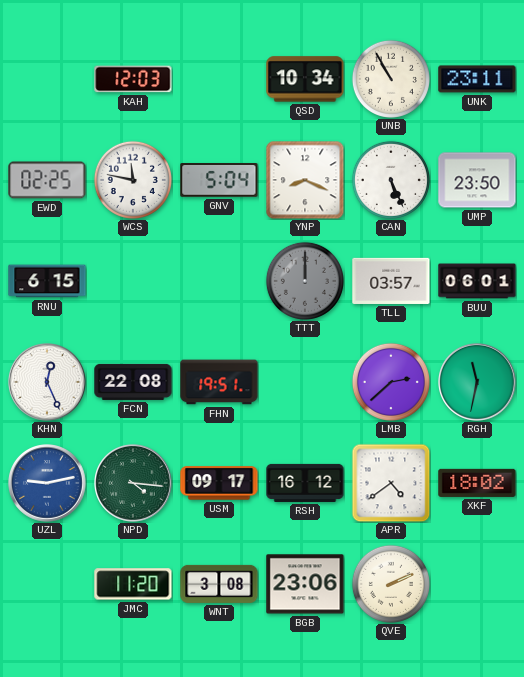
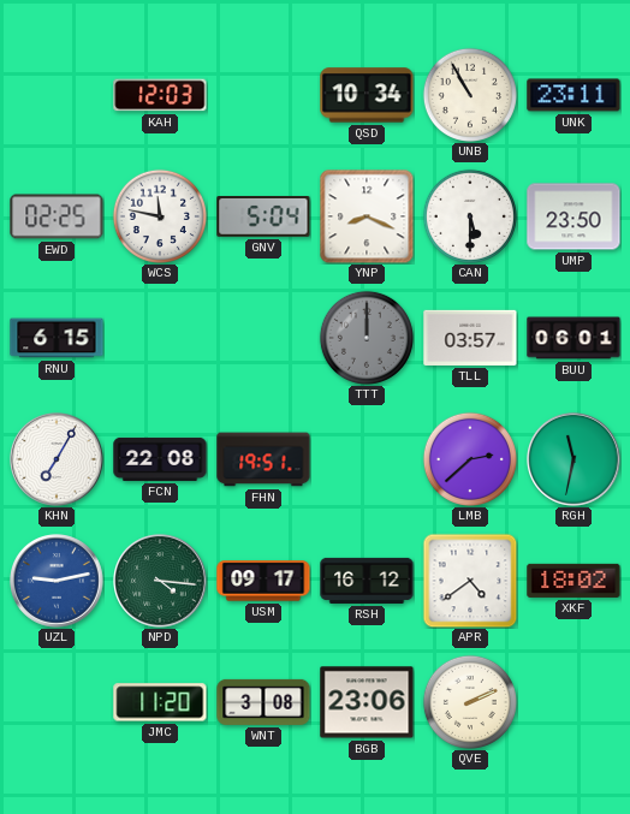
CAN: 5:26 -> 5:30 (470, 216)
KHN: 12:26 -> 7:05 (58, 461)
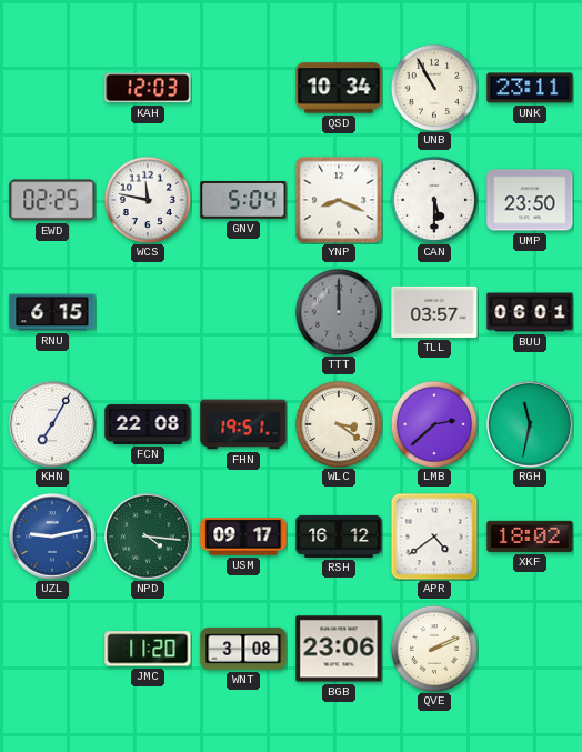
WLC: none -> 3:21 (339, 424)
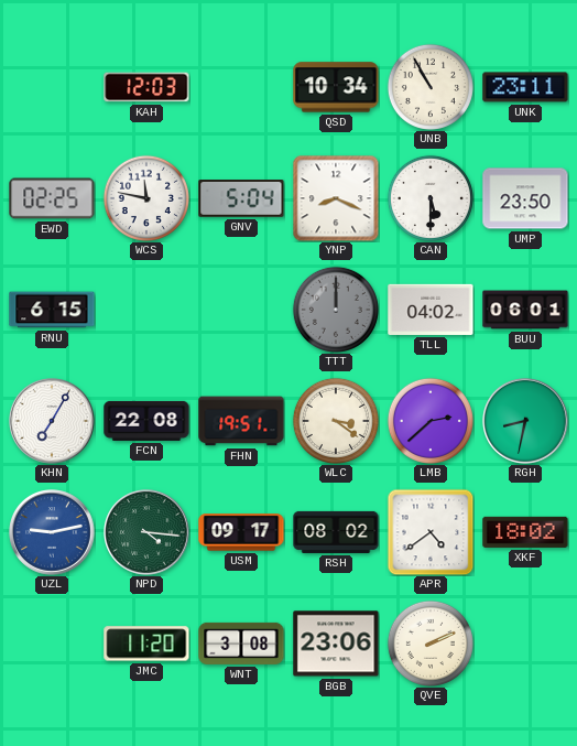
TLL: 03:57 -> 04:02 (431, 310)
RGH: 11:32 -> 8:32 (526, 422)
RSH: 16:12 -> 08:02 (336, 532)
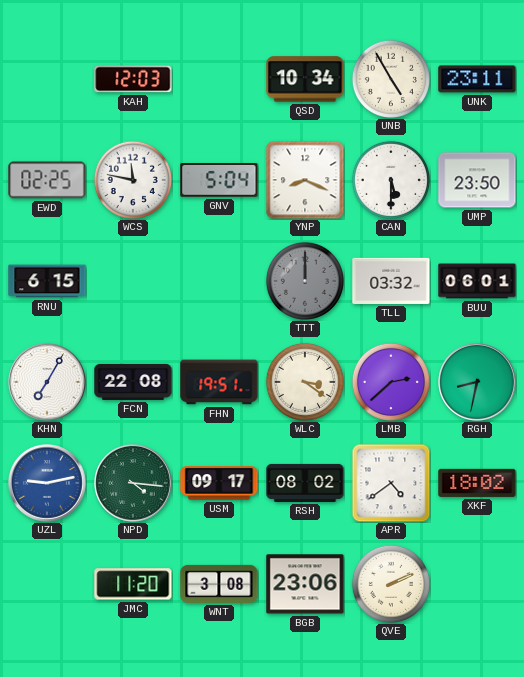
UNB: 10:55 -> 4:55 (391, 79)
TLL: 04:02 -> 03:32 (391, 281)
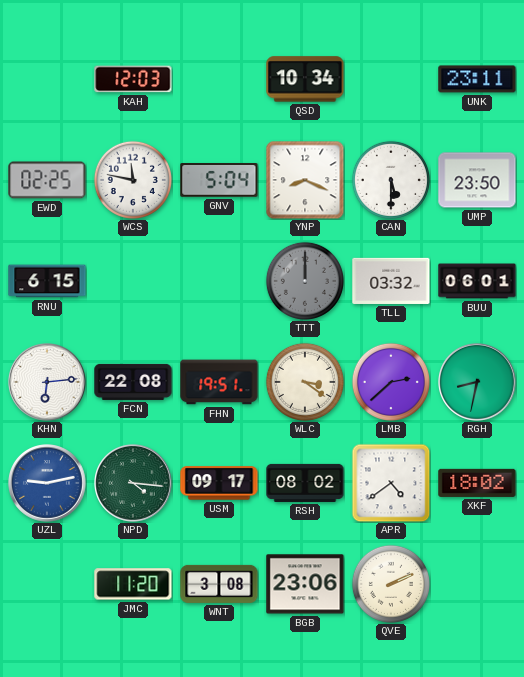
UNB: 4:55 -> none (391, 79)
KHN: 7:05 -> 6:14 (48, 383)
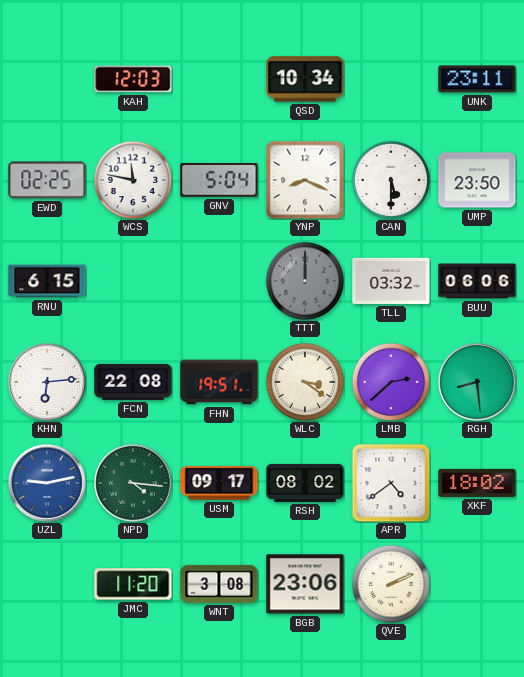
BUU: 06:01 -> 06:06 (477, 281)
RGH: 8:32 -> 8:29 (478, 383)
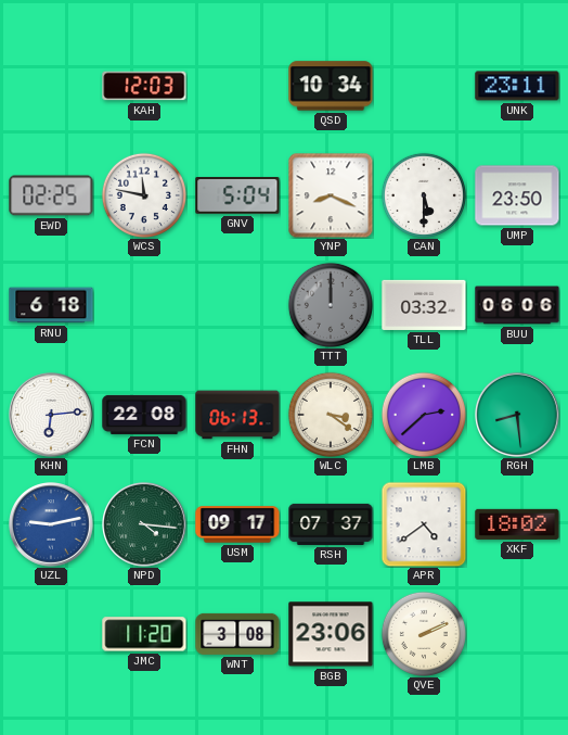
RNU: 6:15 -> 6:18 (51, 305)
FHN: 19:51 -> 06:13 (237, 415)
RSH: 08:02 -> 07:37 (331, 524)
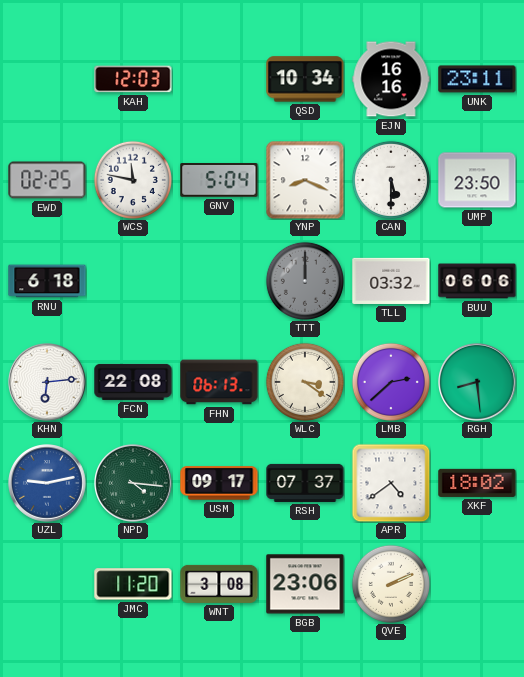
EJN: none -> 16:16 (391, 79)
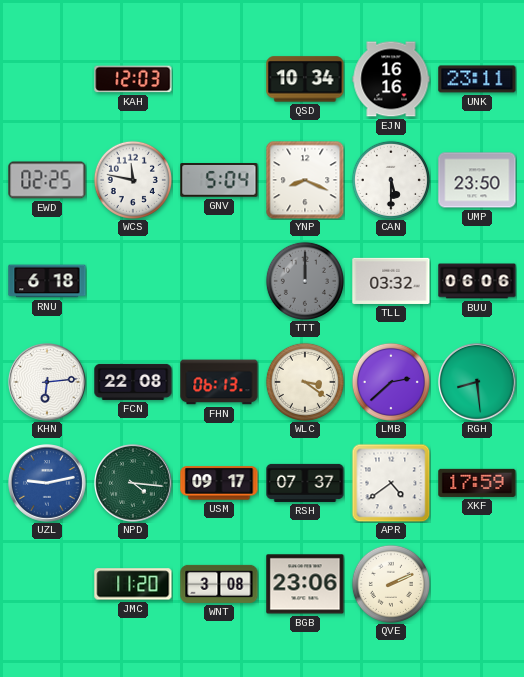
XKF: 18:02 -> 17:59 (477, 483)
